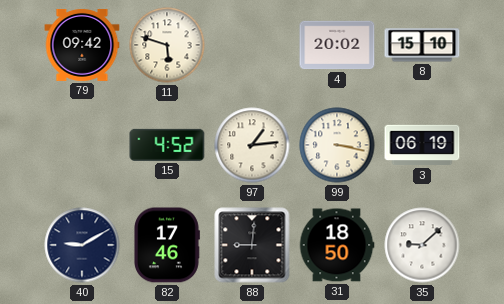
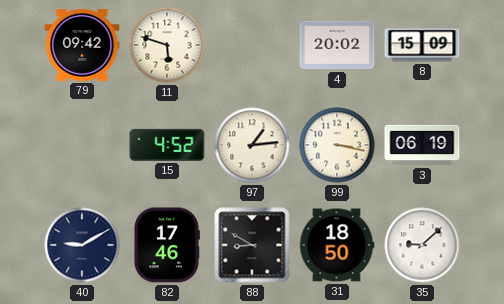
8: 15:10 -> 15:09 (422, 45)
88: 9:01 -> 8:50 (252, 245)
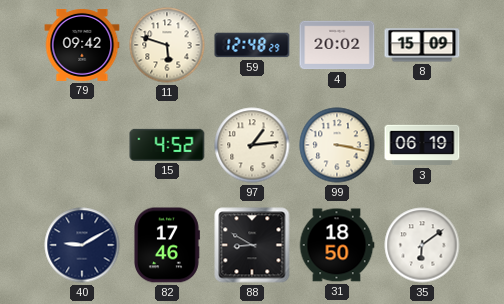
59: none -> 12:48 (252, 45)
35: 9:08 -> 6:09 (422, 245)
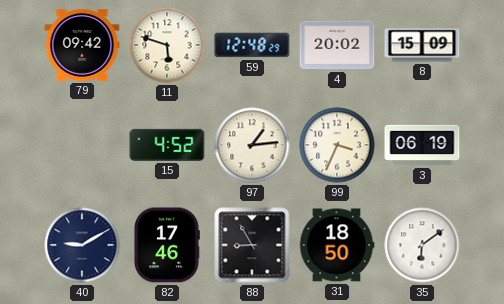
99: 3:17 -> 3:34 (337, 145)
88: 8:50 -> 8:55 (252, 245)
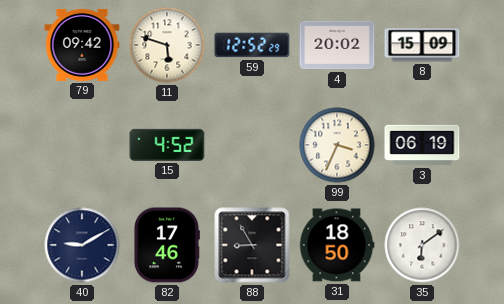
59: 12:48 -> 12:52 (252, 45)
97: 1:14 -> none (252, 145)
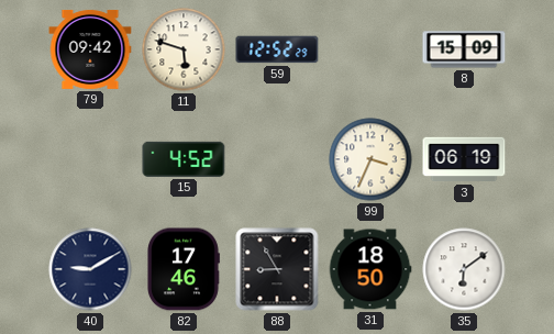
4: 20:02 -> none (337, 45)
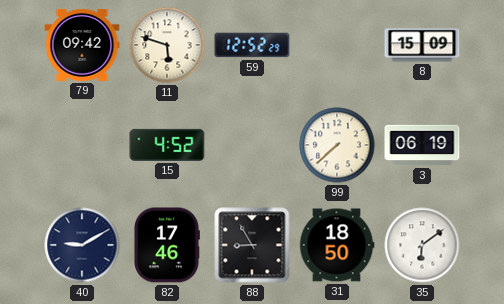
99: 3:34 -> 7:38 (337, 145)
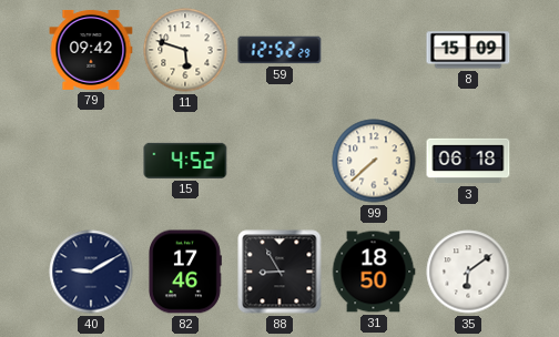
3: 06:19 -> 06:18 (468, 161)
